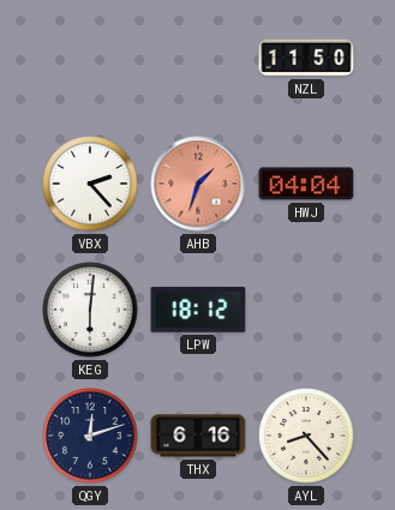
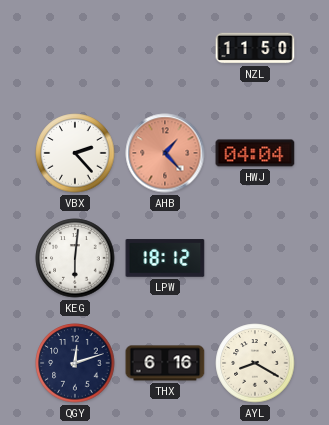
AHB: 1:33 -> 1:23 (165, 153)
AYL: 8:23 -> 8:20 (255, 363)
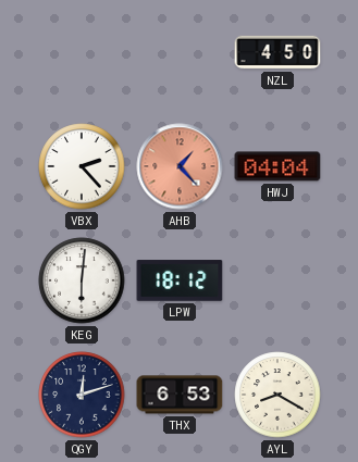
NZL: 11:50 -> 4:50 (277, 52)
THX: 6:16 -> 6:53 (180, 395)
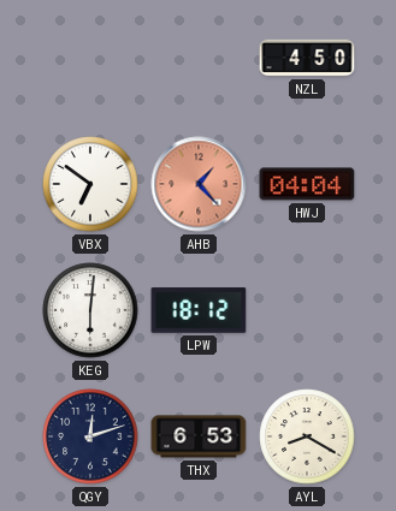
VBX: 2:23 -> 6:51 (90, 184)
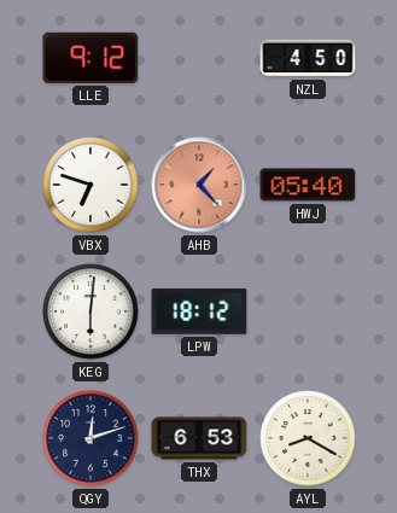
LLE: none -> 9:12 (91, 58)
VBX: 6:51 -> 6:48 (91, 185)
HWJ: 04:04 -> 05:40 (308, 185)
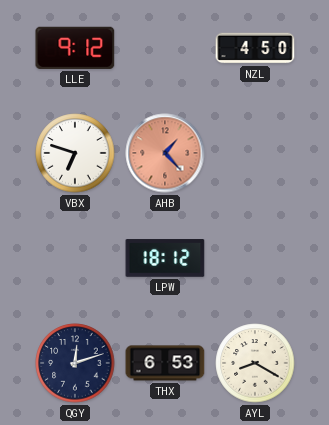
HWJ: 05:40 -> none (308, 185)
KEG: 6:01 -> none (91, 311)
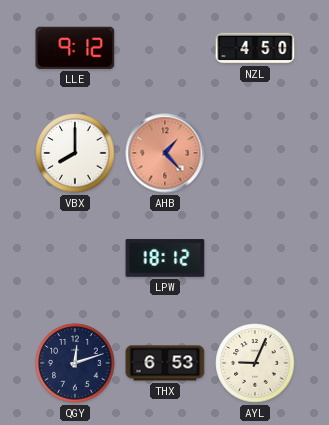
VBX: 6:48 -> 8:00 (75, 153)
AYL: 8:20 -> 9:04 (255, 363)
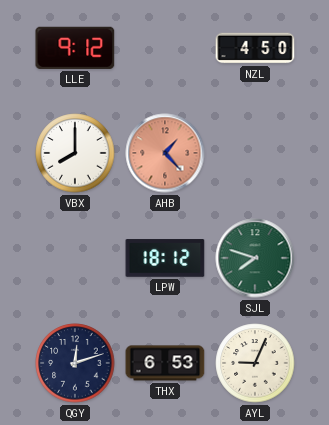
SJL: none -> 7:48 (255, 258)
